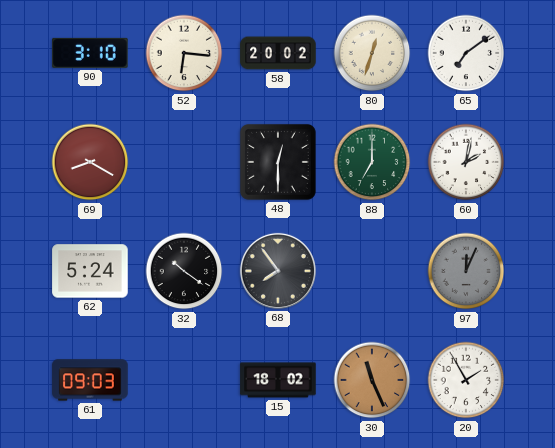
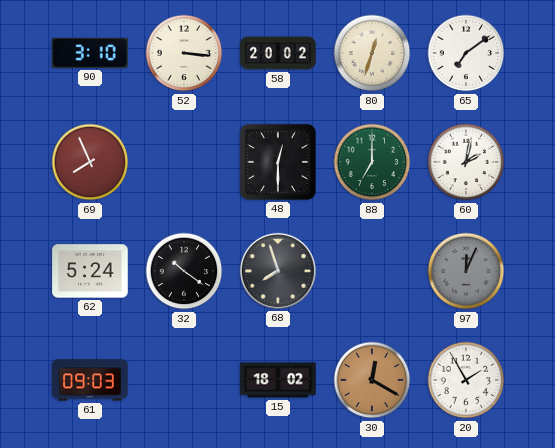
52: 6:16 -> 3:16 (184, 53)
69: 8:20 -> 7:56 (90, 162)
68: 7:54 -> 7:57 (278, 271)
30: 11:26 -> 12:20 (372, 380)
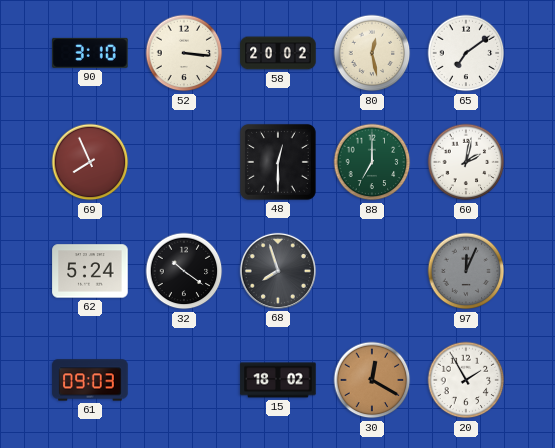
80: 12:33 -> 12:28 (372, 53)
